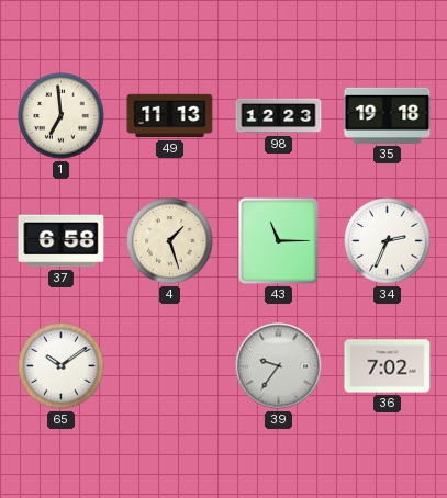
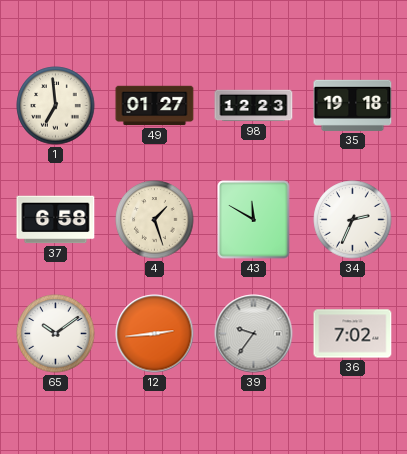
49: 11:13 -> 01:27 (155, 106)
43: 11:15 -> 11:50 (254, 220)
12: none -> 2:44 (155, 334)
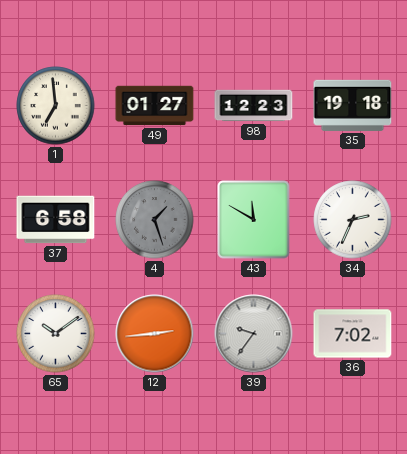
4 dial: cream -> grey (155, 220)
